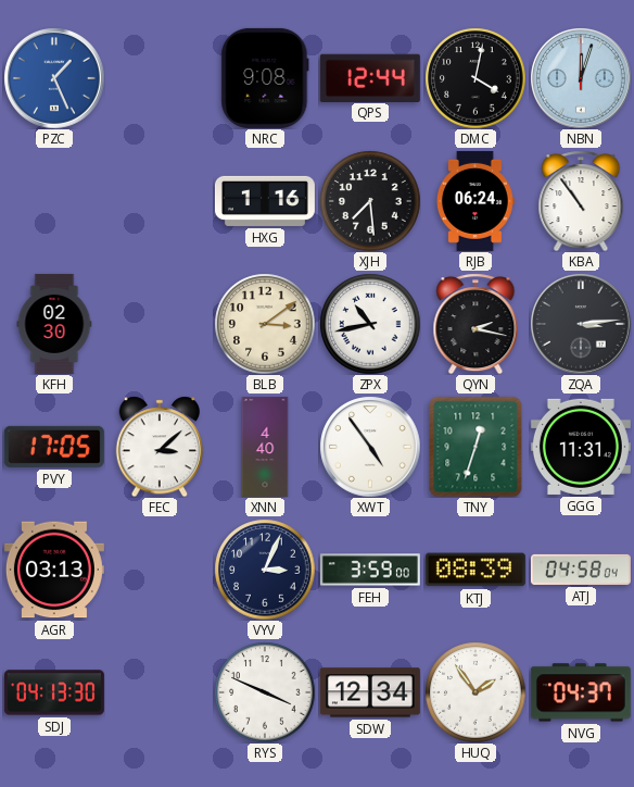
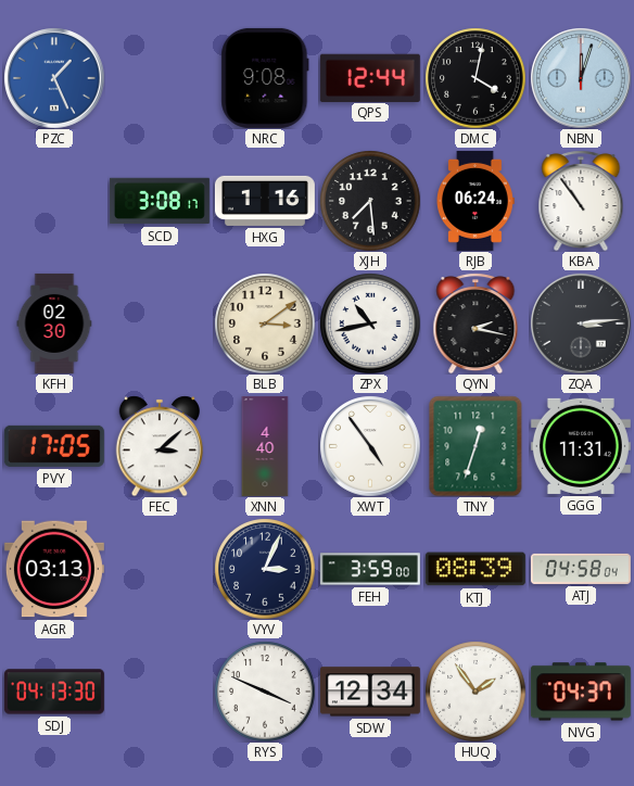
SCD: none -> 3:08 (160, 201)
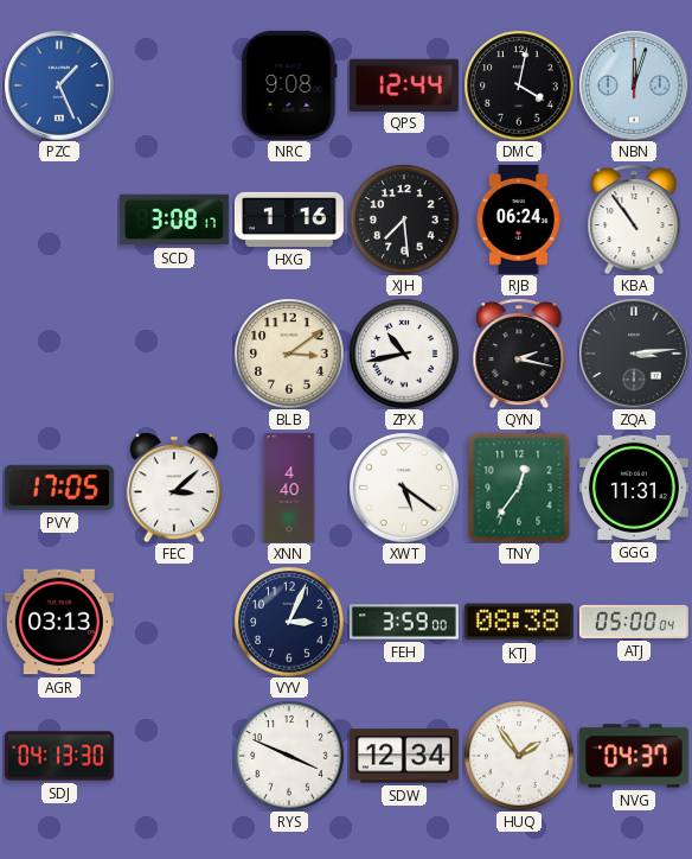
KFH: 02:30 -> none (54, 324)
XWT: 4:54 -> 5:21 (404, 488)
TNY: 12:33 -> 12:36 (519, 488)
KTJ: 08:39 -> 08:38 (519, 622)
ATJ: 04:58 -> 05:00 (634, 622)
